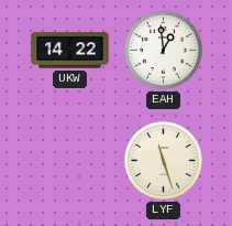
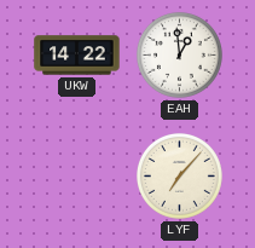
LYF: 11:27 -> 7:07 (179, 175)
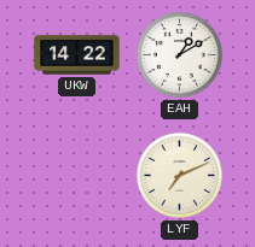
EAH: 12:59 -> 1:10 (179, 54)
LYF: 7:07 -> 7:11 (179, 175)
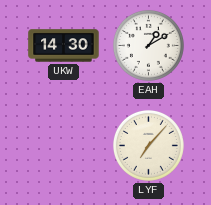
UKW: 14:22 -> 14:30 (64, 46)
LYF: 7:11 -> 7:07 (148, 145)
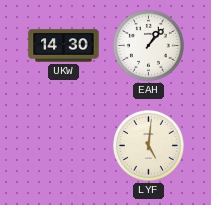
EAH: 1:10 -> 1:07 (148, 45)
LYF: 7:07 -> 5:01 (148, 145)
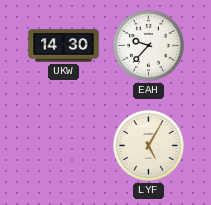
EAH: 1:07 -> 9:37 (148, 45)
LYF: 5:01 -> 5:05 (148, 145)
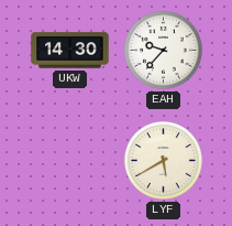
LYF: 5:05 -> 5:40 (163, 160)
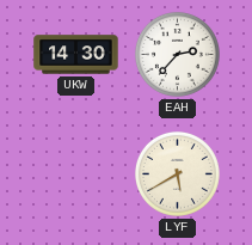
EAH: 9:37 -> 2:37 (177, 54)
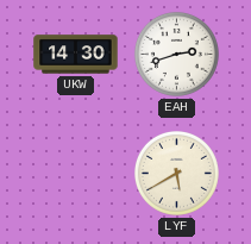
EAH: 2:37 -> 2:42 (176, 54)
